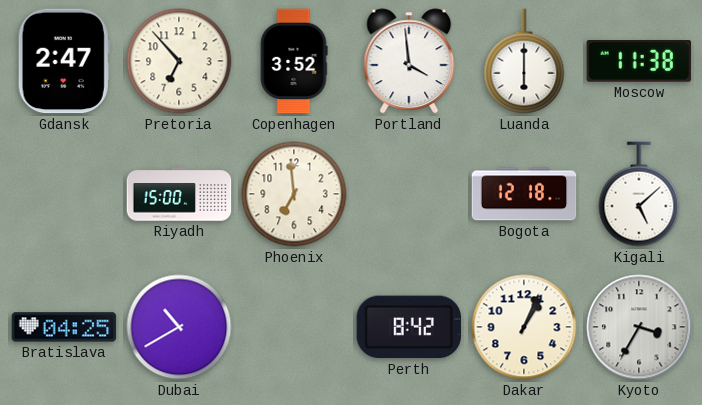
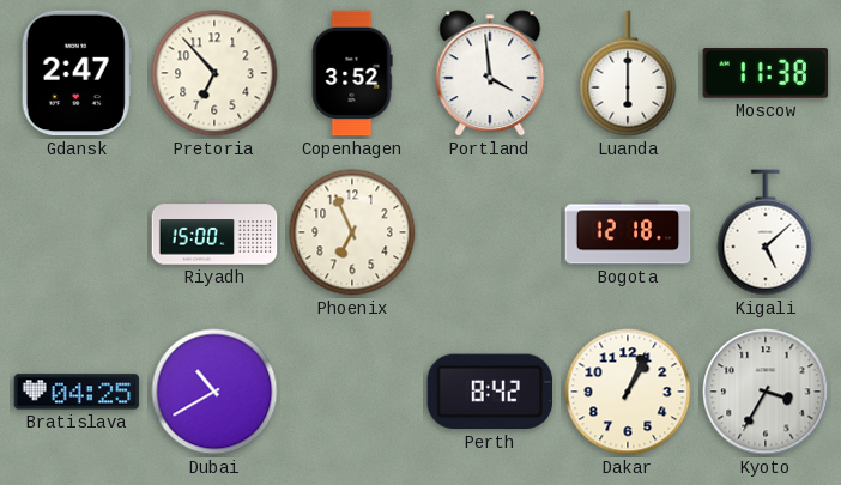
Phoenix: 6:59 -> 6:56 (352, 232)
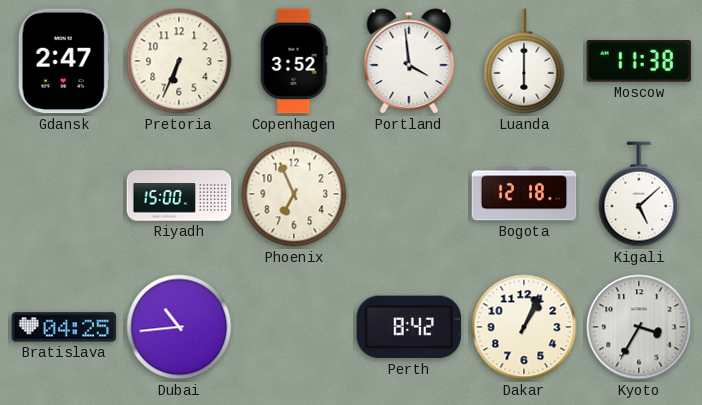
Pretoria: 6:53 -> 6:34 (179, 61)
Dubai: 10:40 -> 10:44 (179, 327)
